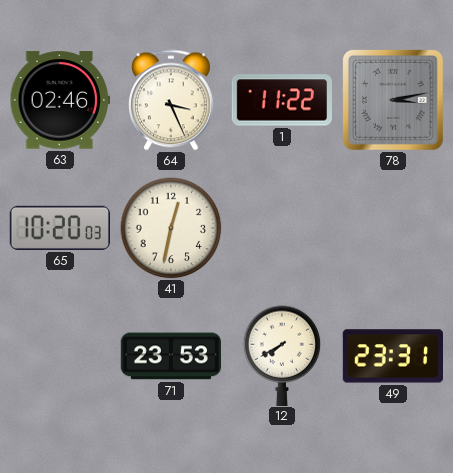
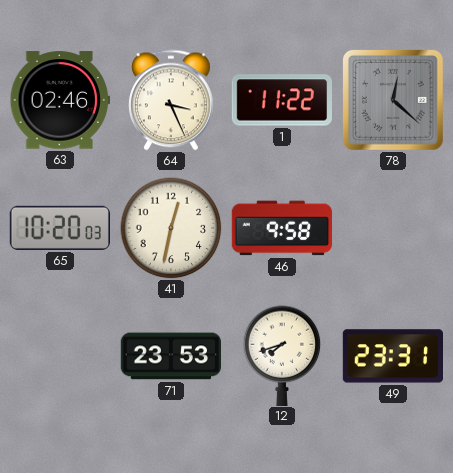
78: 3:13 -> 12:22 (393, 100)
46: none -> 9:58 (281, 228)
12: 7:40 -> 7:42 (282, 355)
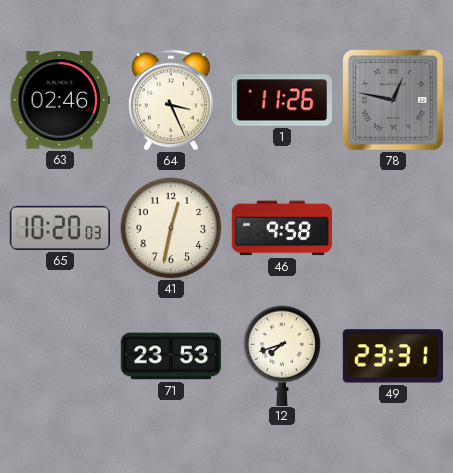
1: 11:22 -> 11:26 (281, 100)
78: 12:22 -> 12:47 (393, 100)
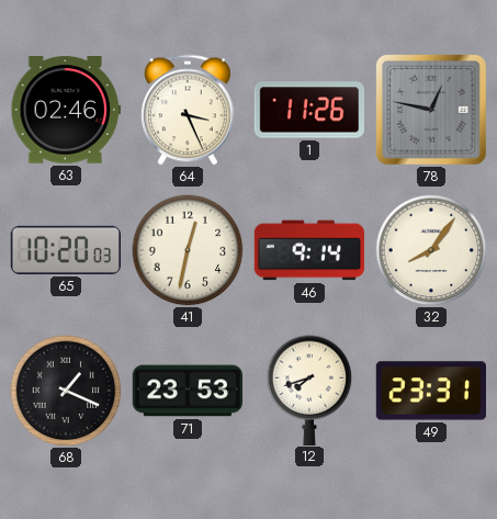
46: 9:58 -> 9:14 (308, 250)
32: none -> 8:06 (431, 250)
68: none -> 1:19 (66, 391)
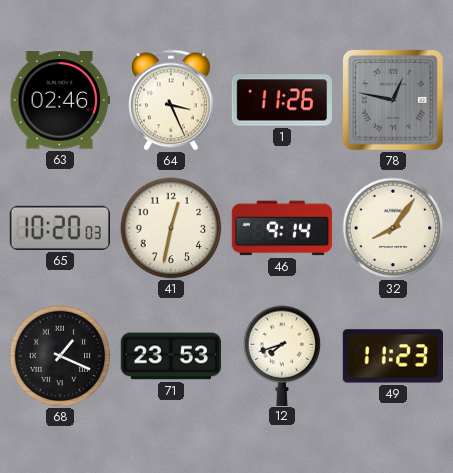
49: 23:31 -> 11:23 (392, 356)
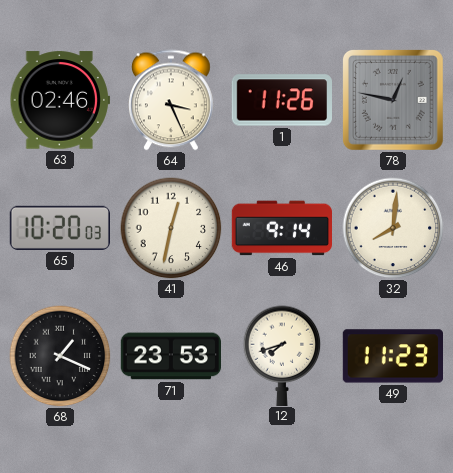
32: 8:06 -> 8:01 (393, 228)
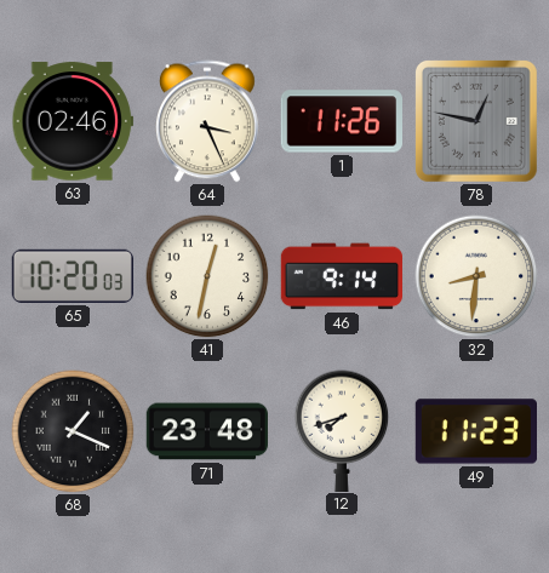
32: 8:01 -> 8:31 (476, 276)
71: 23:53 -> 23:48 (206, 431)
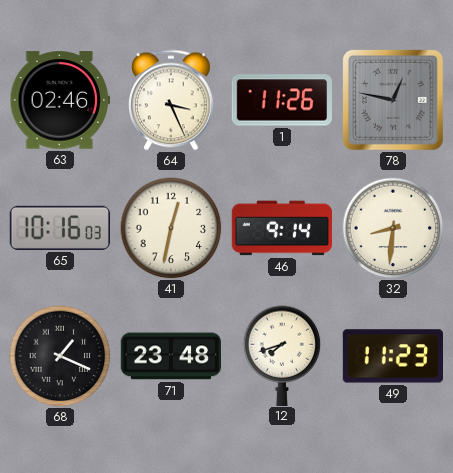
65: 10:20 -> 10:16 (59, 228)
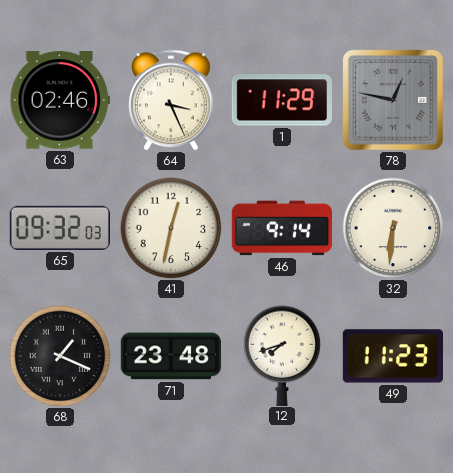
1: 11:26 -> 11:29 (281, 100)
65: 10:16 -> 09:32 (59, 228)
32: 8:31 -> 6:31 (393, 228)
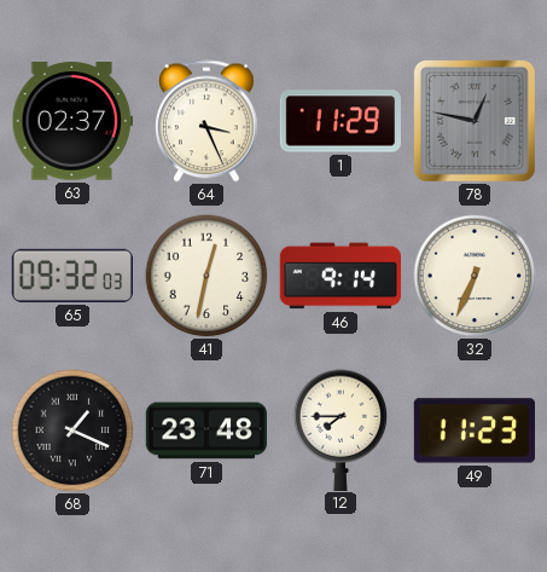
63: 02:46 -> 02:37 (71, 121)
32: 6:31 -> 6:34 (475, 276)
12: 7:42 -> 7:45 (341, 429)
